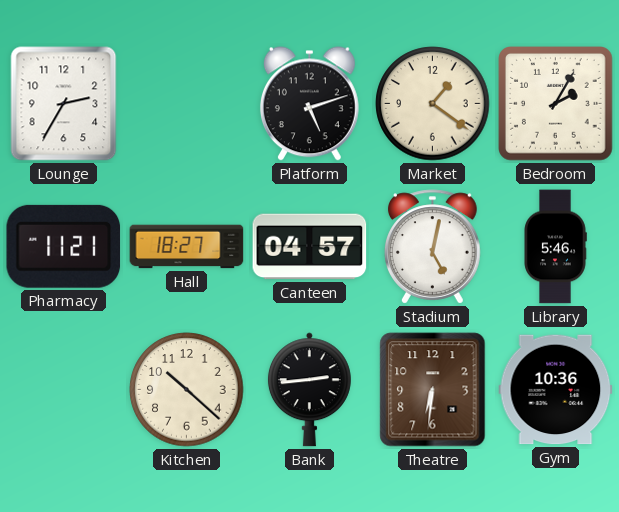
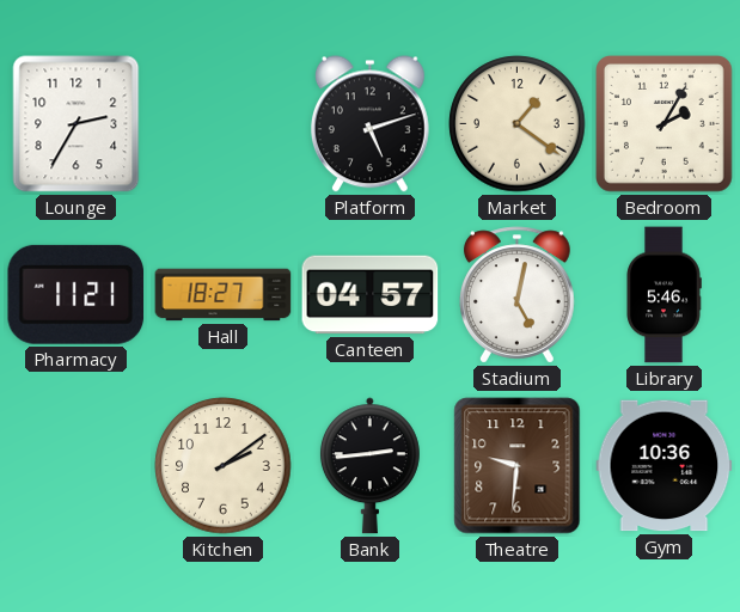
Kitchen: 10:22 -> 2:09 (224, 466)
Theatre: 6:31 -> 9:31 (518, 466)
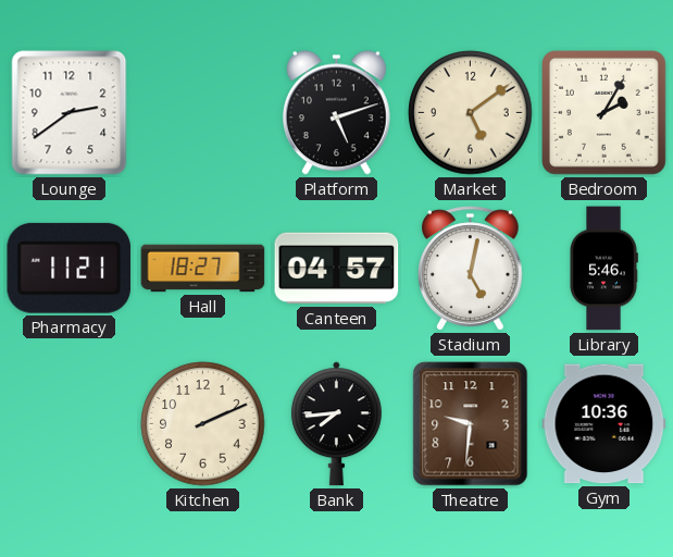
Lounge: 2:35 -> 2:39 (70, 113)
Market: 1:21 -> 5:09 (471, 113)
Kitchen: 2:09 -> 2:11 (203, 424)
Bank: 2:44 -> 7:44 (336, 424)
